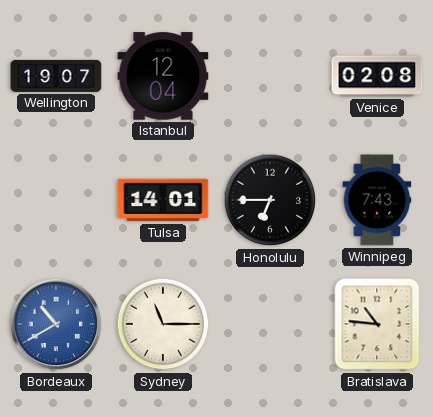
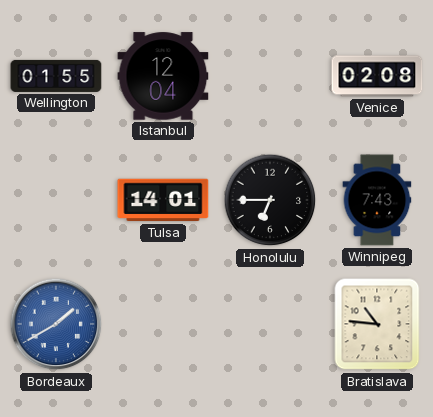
Wellington: 19:07 -> 01:55 (56, 76)
Bordeaux: 10:40 -> 1:40 (56, 324)
Sydney: 11:15 -> none (163, 324)
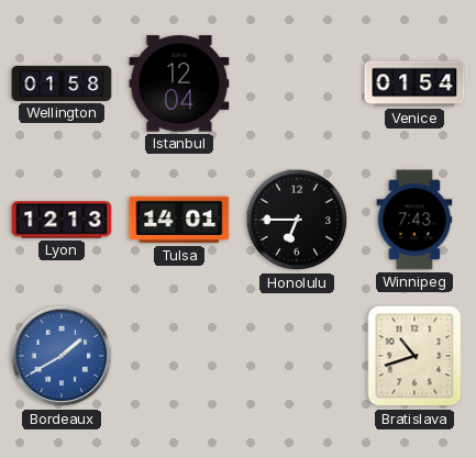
Wellington: 01:55 -> 01:58 (62, 83)
Venice: 02:08 -> 01:54 (414, 83)
Lyon: none -> 12:13 (62, 220)
Bratislava: 10:46 -> 10:42 (414, 356)
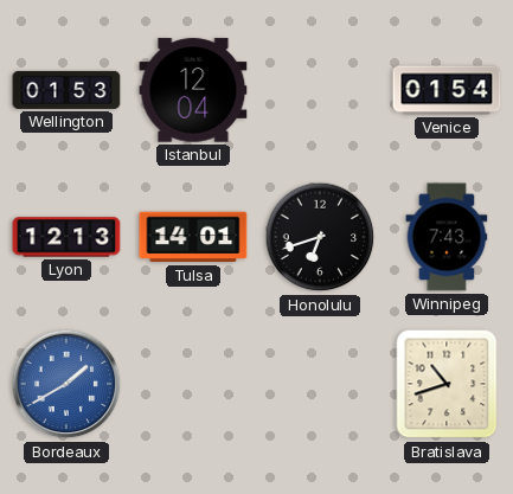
Wellington: 01:58 -> 01:53 (66, 90)
Honolulu: 6:45 -> 6:42 (320, 237)
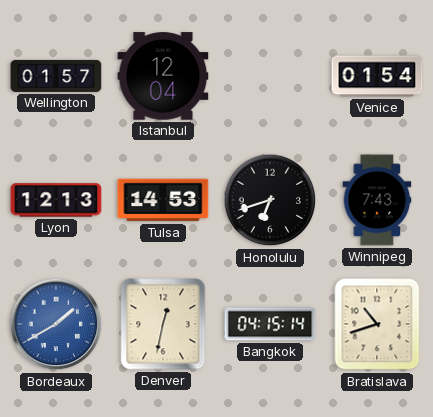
Wellington: 01:53 -> 01:57 (56, 76)
Tulsa: 14:01 -> 14:53 (163, 200)
Denver: none -> 12:32 (163, 324)
Bangkok: none -> 04:15 (270, 324)
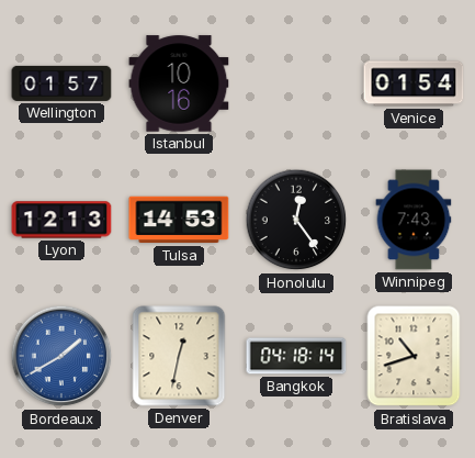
Istanbul: 12:04 -> 10:16 (179, 83)
Honolulu: 6:42 -> 12:24 (296, 220)
Bangkok: 04:15 -> 04:18 (296, 356)
